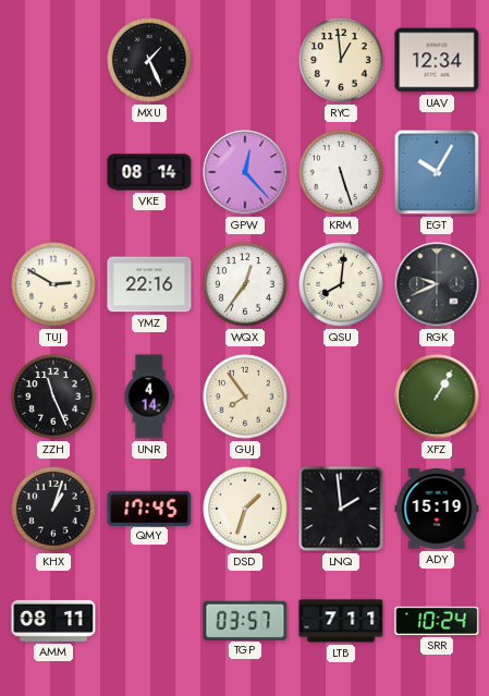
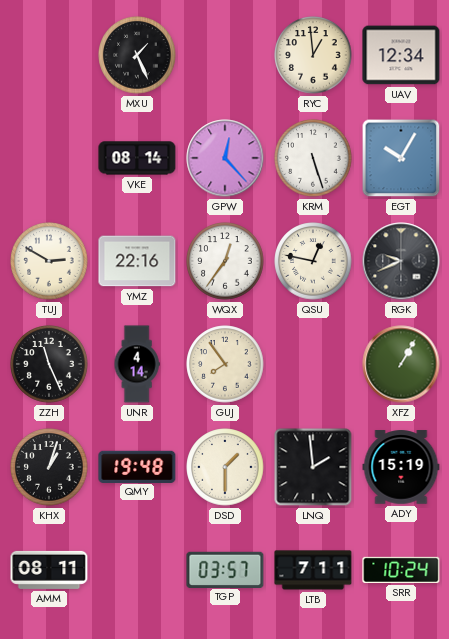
QSU: 8:01 -> 12:47 (313, 261)
QMY: 17:45 -> 19:48 (137, 466)
DSD: 1:33 -> 1:30 (225, 467)
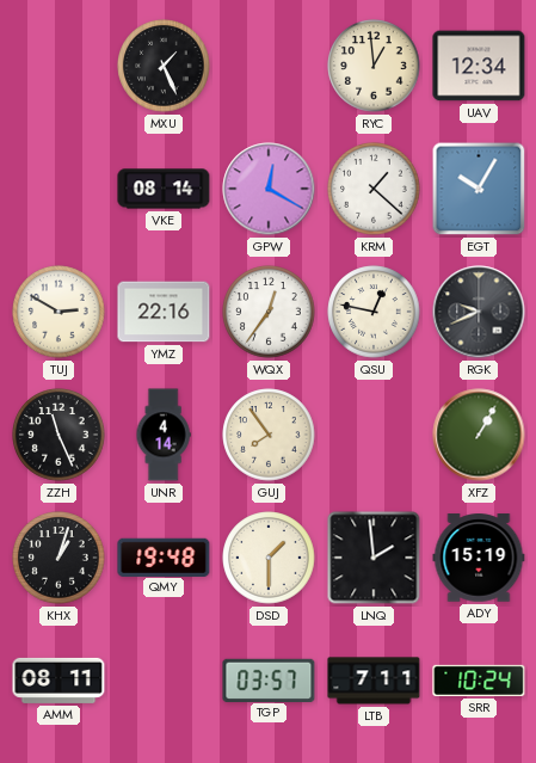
GPW: 12:23 -> 12:20 (269, 189)
KRM: 5:27 -> 1:22 (374, 189)
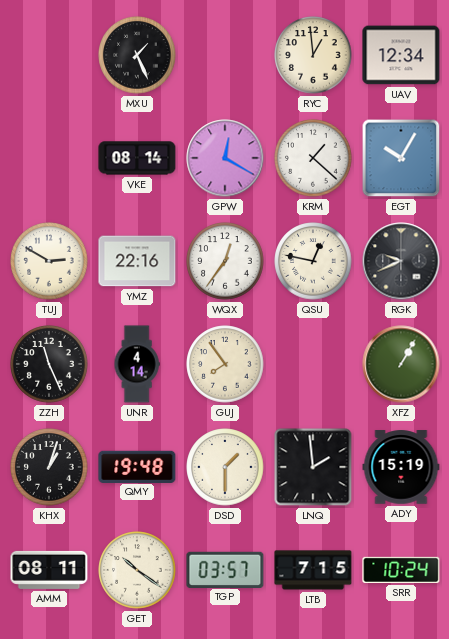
GET: none -> 10:21 (137, 570)
LTB: 7:11 -> 7:15 (313, 570)
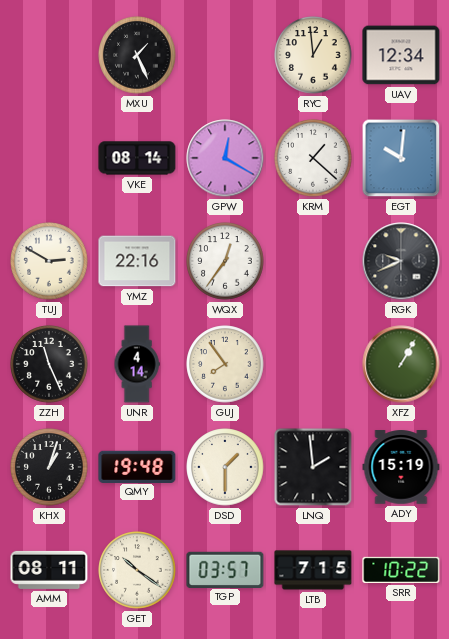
EGT: 10:05 -> 10:01 (401, 158)
QSU: 12:47 -> none (313, 261)
SRR: 10:24 -> 10:22 (401, 570)
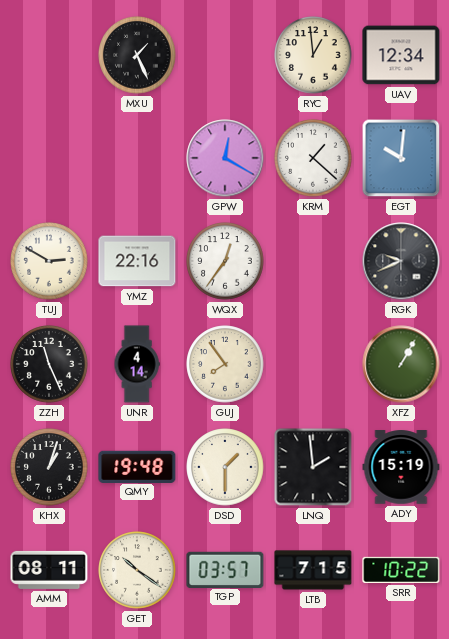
VKE: 08:14 -> none (137, 158)
